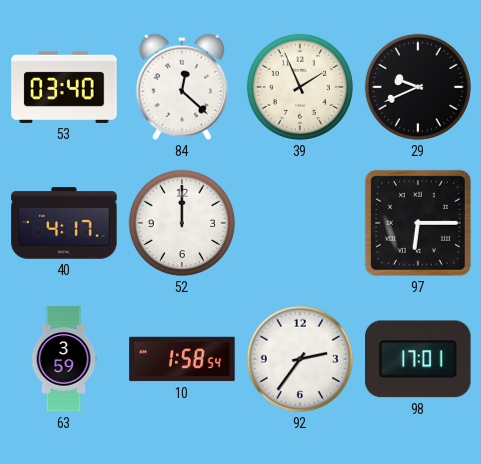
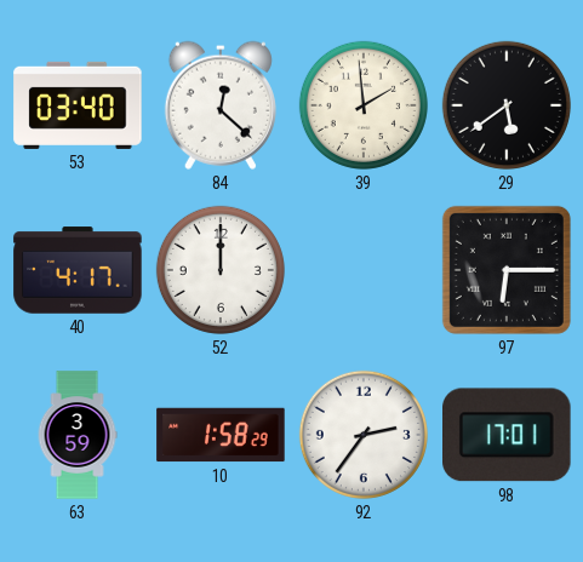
39: 1:56 -> 1:59 (364, 105)
29: 9:41 -> 5:39 (507, 105)
10: 1:58:54 -> 1:58:29 (221, 435)
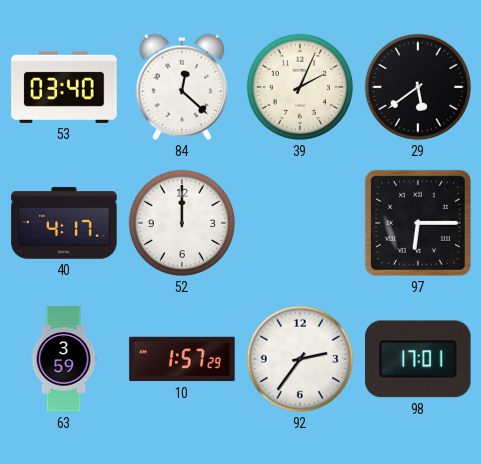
39: 1:59 -> 2:04 (300, 87)
10: 1:58 -> 1:57 (182, 359)
